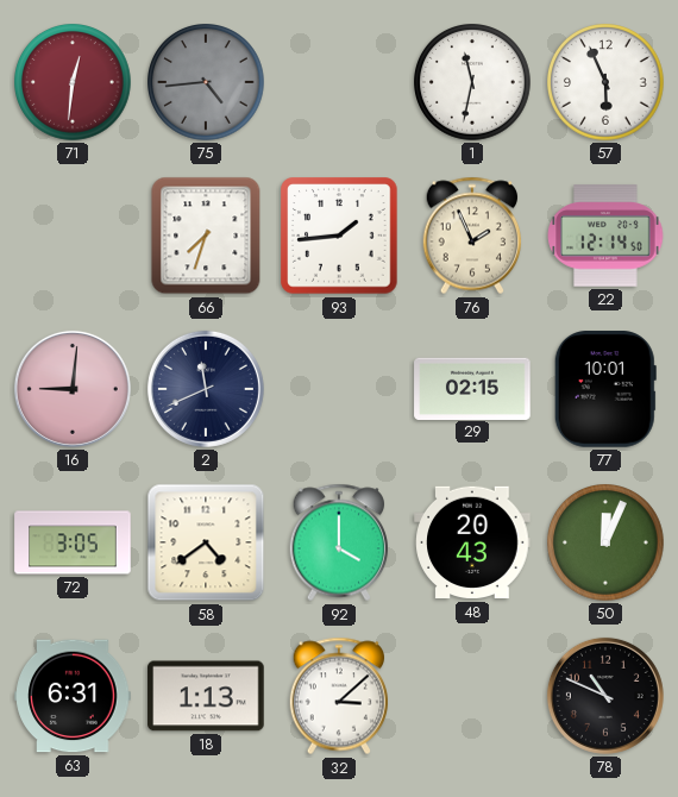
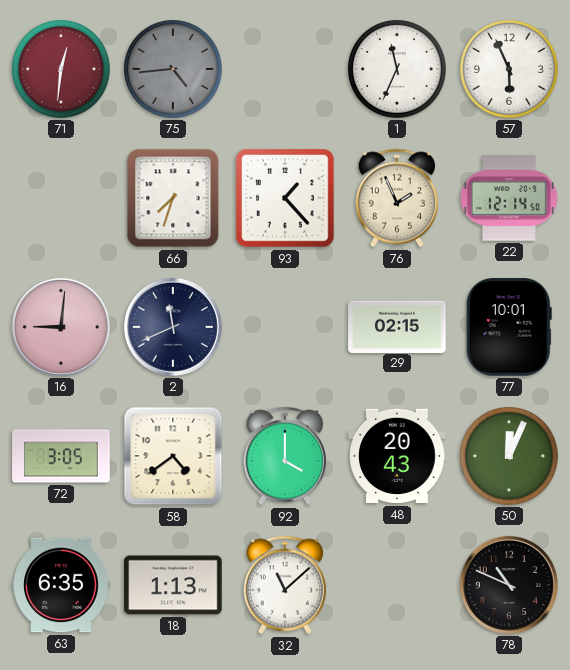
1: 11:32 -> 11:34 (398, 70)
93: 1:44 -> 1:23 (285, 198)
63: 6:31 -> 6:35 (61, 585)
32: 3:08 -> 11:08 (285, 585)
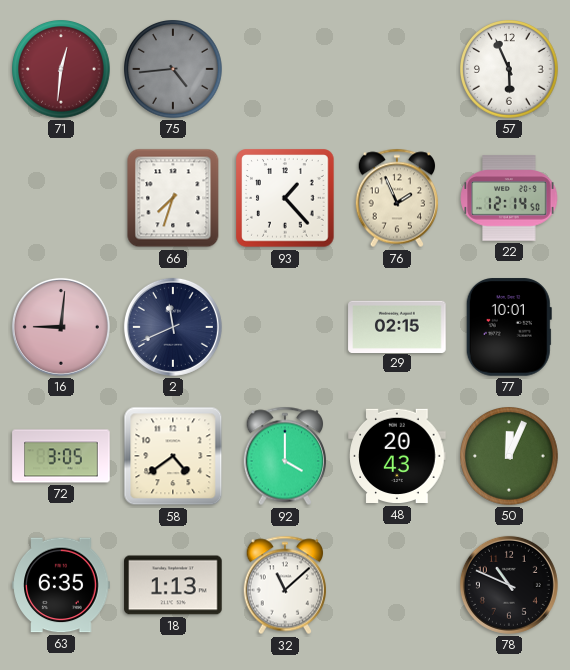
1: 11:34 -> none (398, 70)
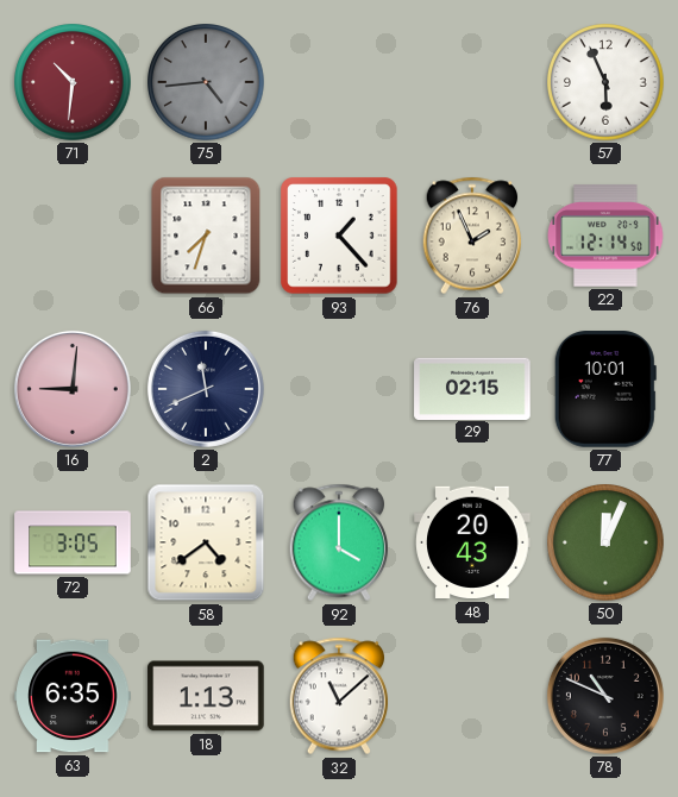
71: 12:31 -> 10:31 (74, 83)
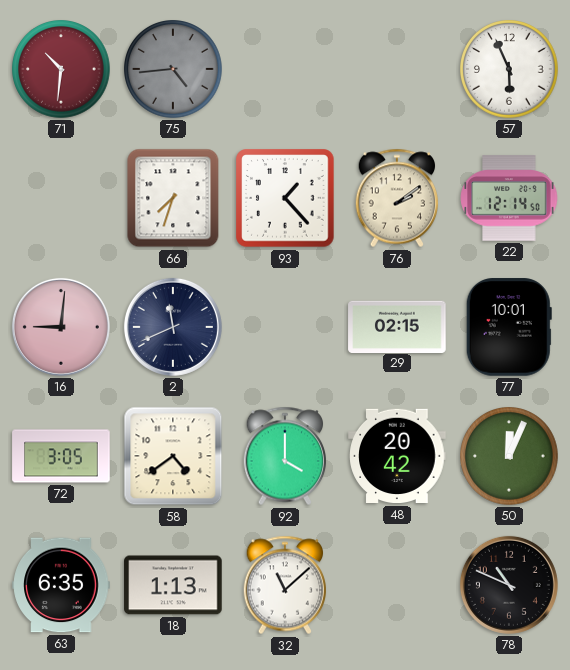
76: 1:56 -> 2:09 (397, 198)
48: 20:43 -> 20:42 (397, 456)
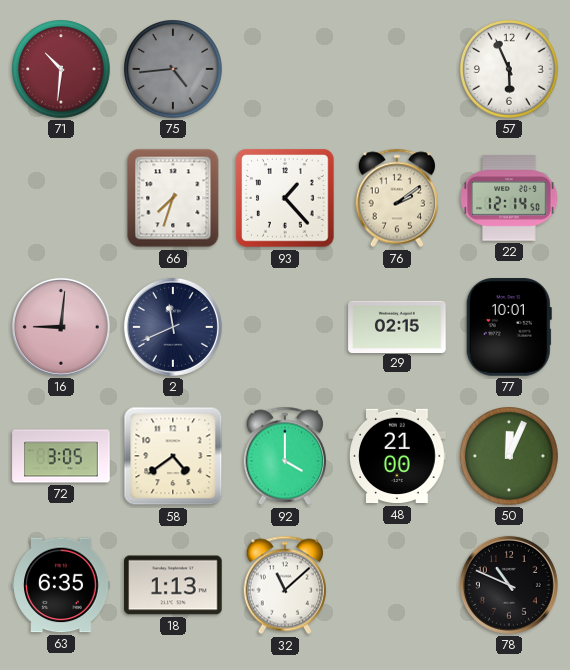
48: 20:42 -> 21:00 (397, 456)
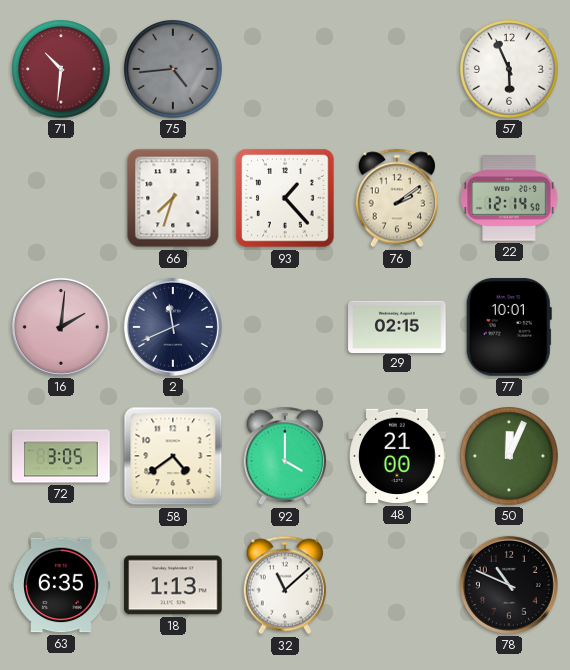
16: 9:01 -> 2:01 (61, 327)
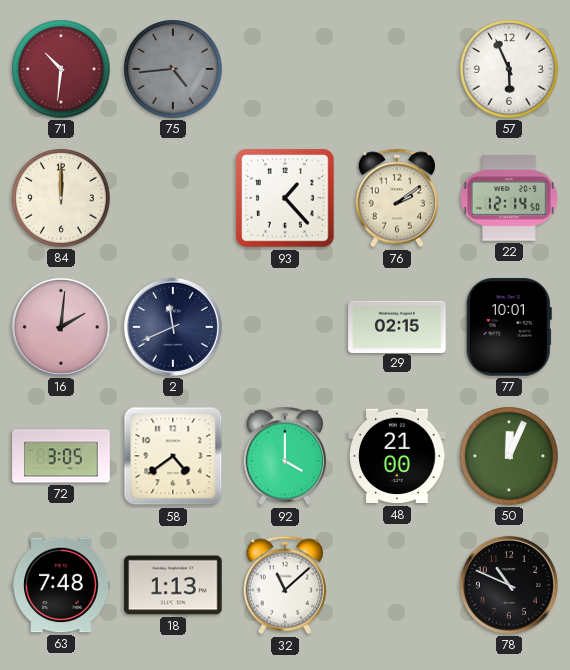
84: none -> 12:00 (62, 199)
66: 7:33 -> none (173, 198)
63: 6:35 -> 7:48 (61, 585)
